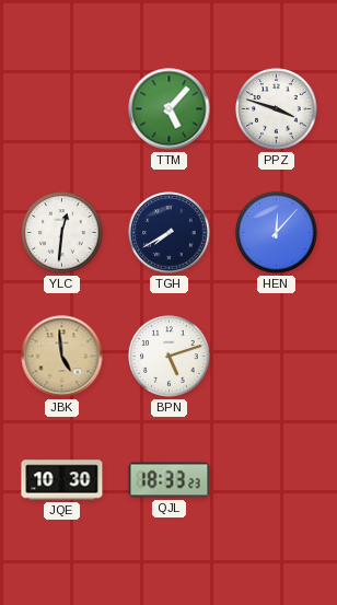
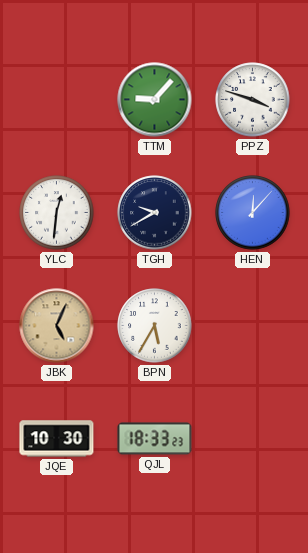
TTM: 5:07 -> 9:07 (155, 100)
TGH: 7:40 -> 9:40 (155, 213)
JBK: 4:59 -> 5:04 (57, 326)
BPN: 5:12 -> 5:35 (155, 326)
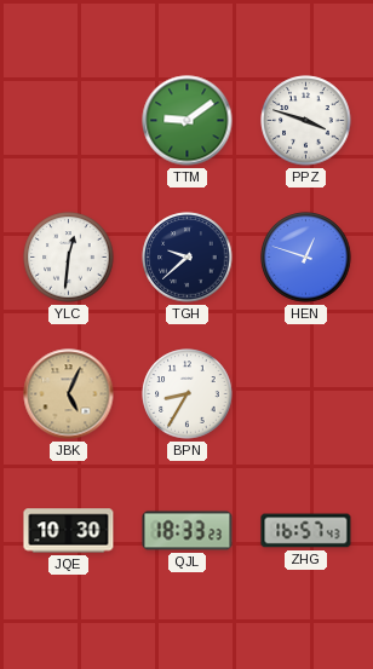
TTM: 9:07 -> 9:09 (188, 121)
TGH: 9:40 -> 9:38 (188, 258)
HEN: 12:07 -> 12:48 (306, 258)
BPN: 5:35 -> 8:35 (188, 394)
ZHG: none -> 16:57 (306, 531)
